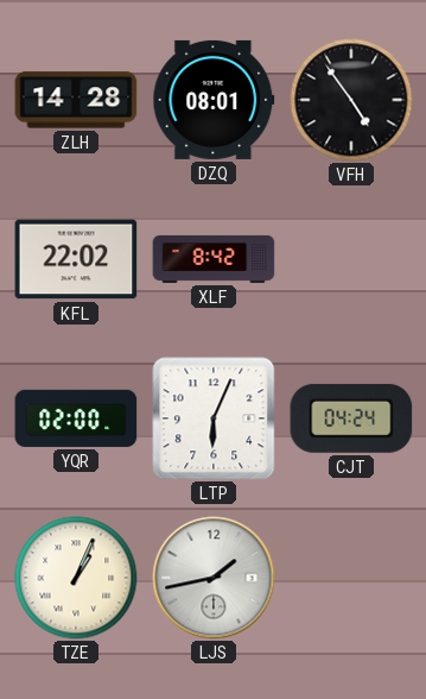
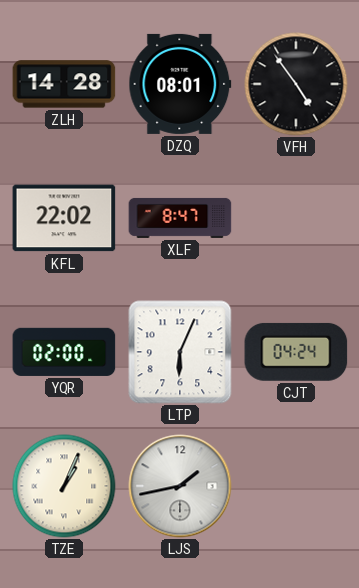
XLF: 8:42 -> 8:47 (180, 218)
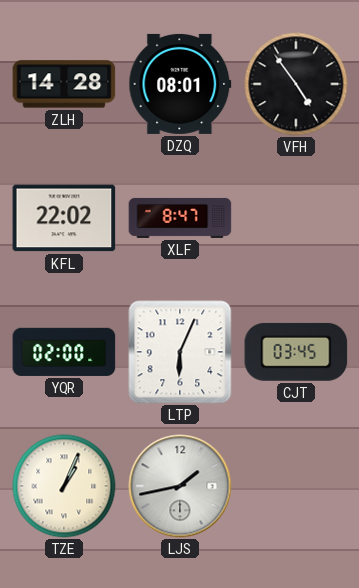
CJT: 04:24 -> 03:45 (296, 352)
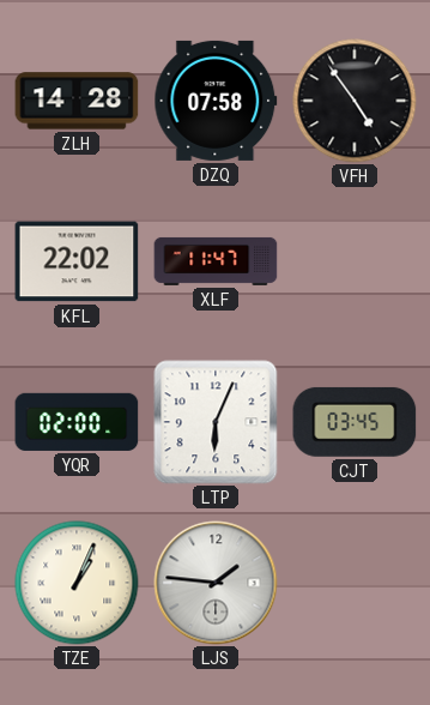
DZQ: 08:01 -> 07:58 (216, 101)
XLF: 8:47 -> 11:47 (216, 261)
LJS: 1:43 -> 1:46 (216, 583)
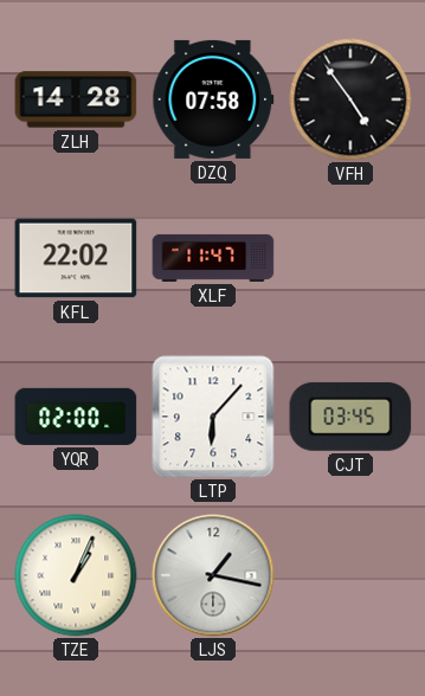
LTP: 6:04 -> 6:07 (213, 417)
LJS: 1:46 -> 1:17 (213, 575)
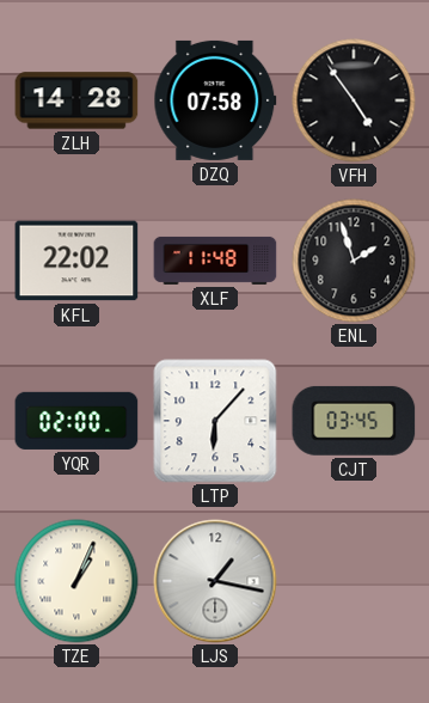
XLF: 11:47 -> 11:48 (215, 261)
ENL: none -> 1:57 (354, 261)
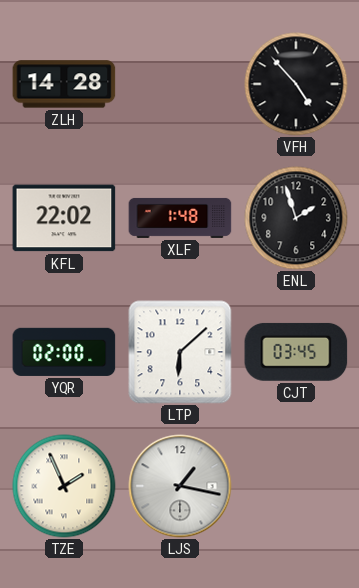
DZQ: 07:58 -> none (215, 100)
VFH: 4:54 -> 4:53 (296, 84)
XLF: 11:48 -> 1:48 (180, 218)
LTP: 6:07 -> 6:08 (180, 352)
TZE: 1:04 -> 1:56 (64, 486)
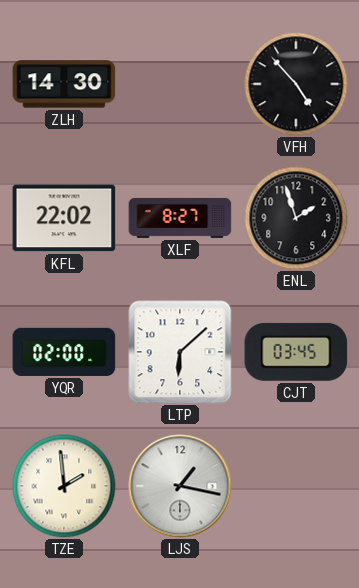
ZLH: 14:28 -> 14:30 (64, 84)
XLF: 1:48 -> 8:27 (180, 218)
TZE: 1:56 -> 1:59 (64, 486)
